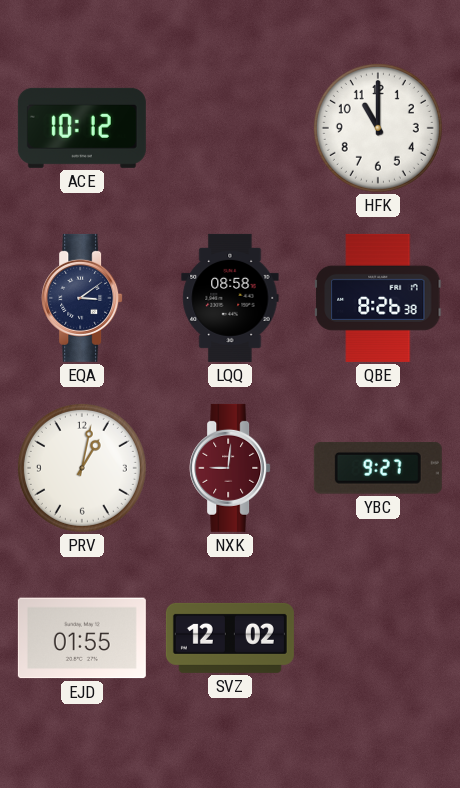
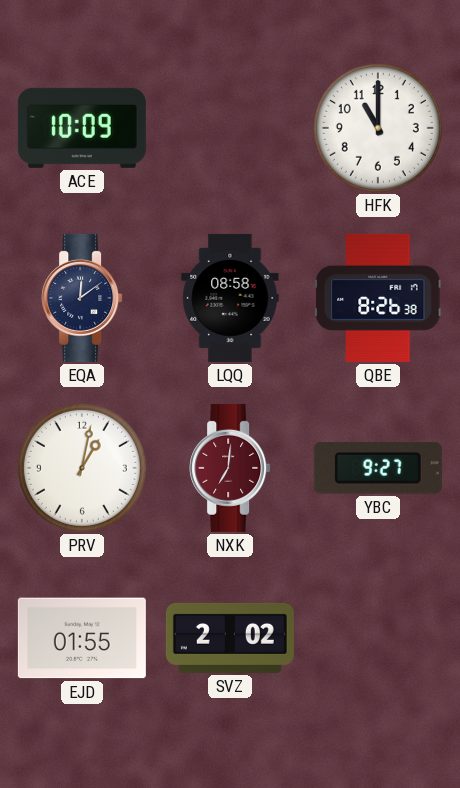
ACE: 10:12 -> 10:09 (82, 128)
EQA: 3:09 -> 12:09 (82, 298)
NXK: 9:01 -> 7:01 (230, 468)
SVZ: 12:02 -> 2:02 (230, 638)
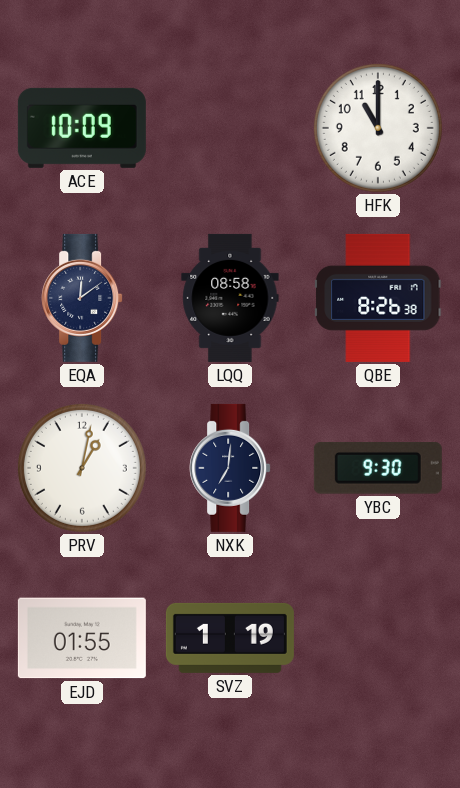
NXK dial: burgundy -> navy (230, 468)
YBC: 9:27 -> 9:30 (378, 468)
SVZ: 2:02 -> 1:19 (230, 638)
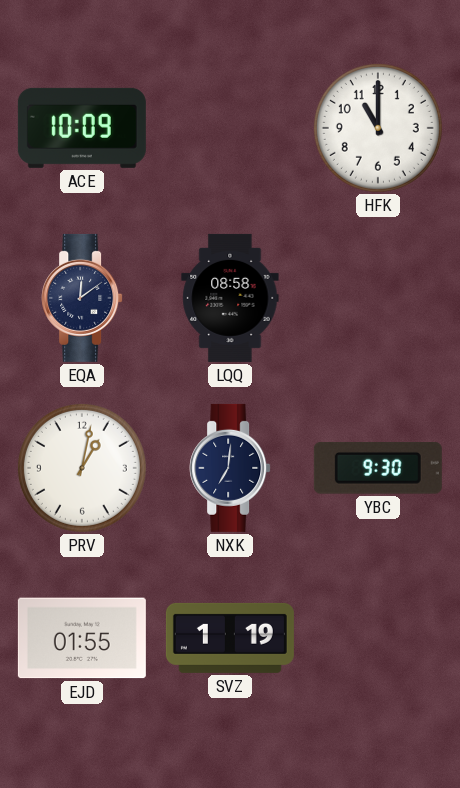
QBE: 8:26 -> none (379, 298)
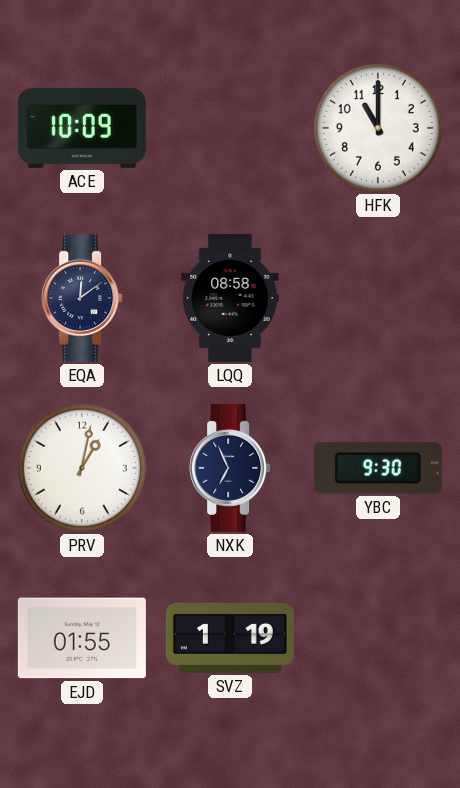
NXK: 7:01 -> 6:56 (230, 468)
